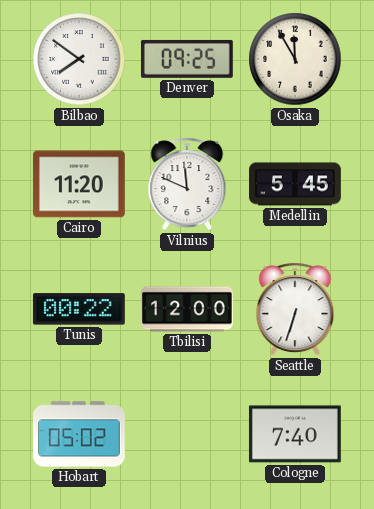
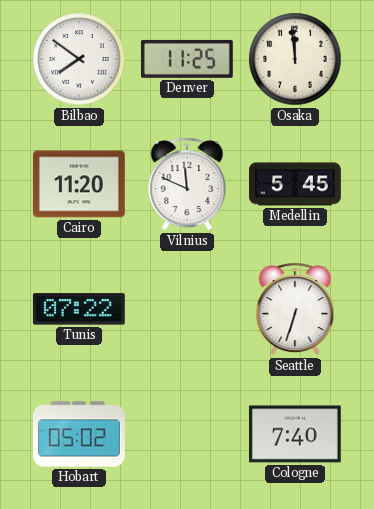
Denver: 09:25 -> 11:25 (187, 59)
Osaka: 11:55 -> 11:59 (295, 59)
Tunis: 00:22 -> 07:22 (79, 309)
Tbilisi: 12:00 -> none (187, 309)
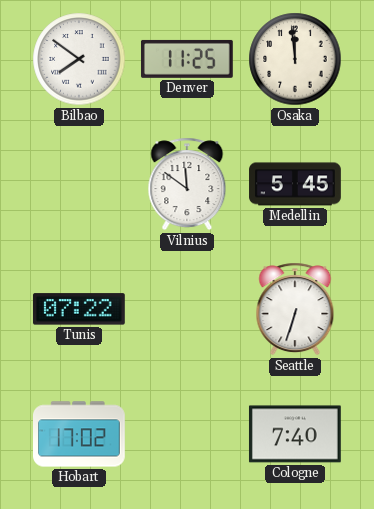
Cairo: 11:20 -> none (79, 184)
Vilnius: 11:49 -> 11:51 (187, 184)
Hobart: 05:02 -> 17:02 (80, 434)
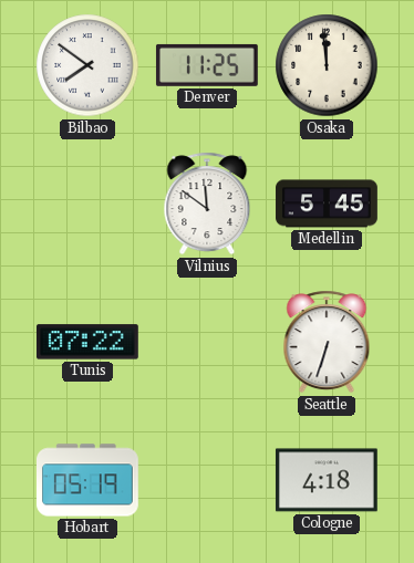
Hobart: 17:02 -> 05:19 (89, 480)
Cologne: 7:40 -> 4:18 (327, 480)
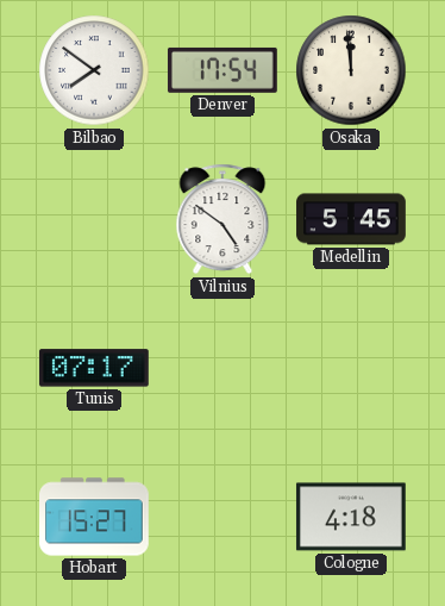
Denver: 11:25 -> 17:54 (223, 70)
Vilnius: 11:51 -> 4:51 (223, 219)
Tunis: 07:22 -> 07:17 (94, 368)
Seattle: 6:33 -> none (327, 342)
Hobart: 05:19 -> 15:27 (95, 517)
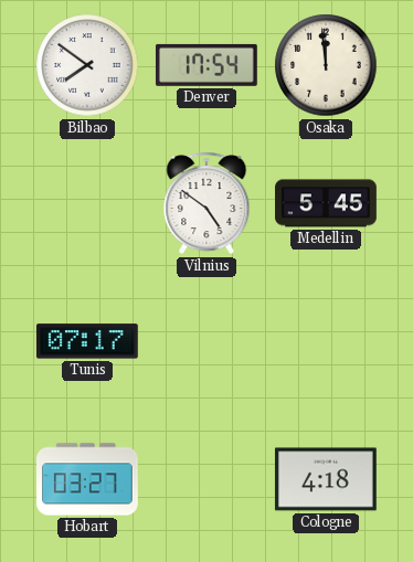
Hobart: 15:27 -> 03:27 (88, 479)
